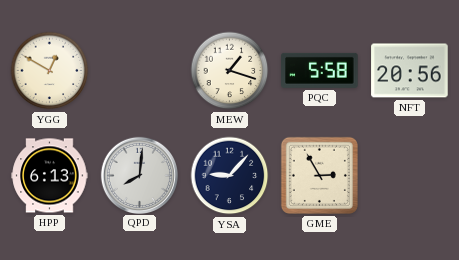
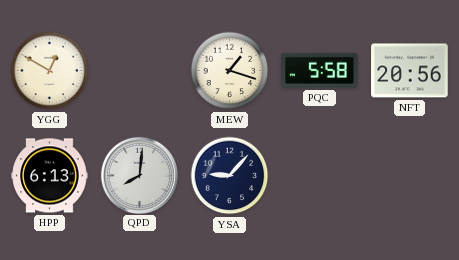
GME: 2:55 -> none (319, 175)
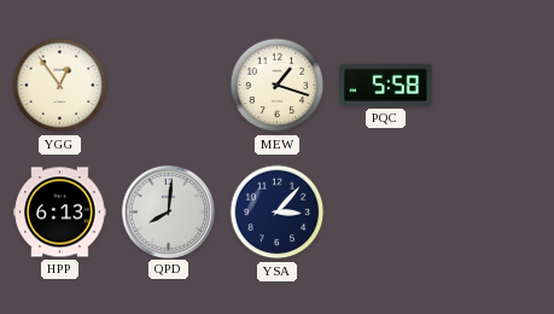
YGG: 12:50 -> 12:54 (60, 86)
NFT: 20:56 -> none (410, 71)
YSA: 9:07 -> 3:07 (278, 213)
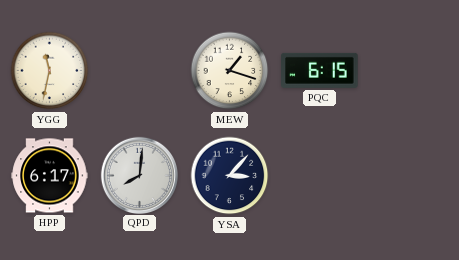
YGG: 12:54 -> 11:32 (50, 71)
PQC: 5:58 -> 6:15 (320, 70)
HPP: 6:13 -> 6:17 (50, 176)
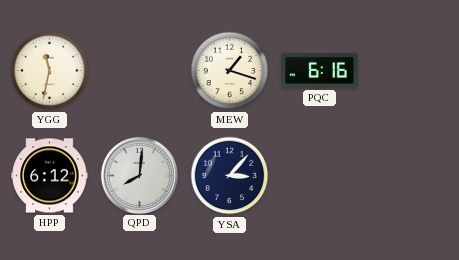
PQC: 6:15 -> 6:16 (320, 70)
HPP: 6:17 -> 6:12 (50, 176)
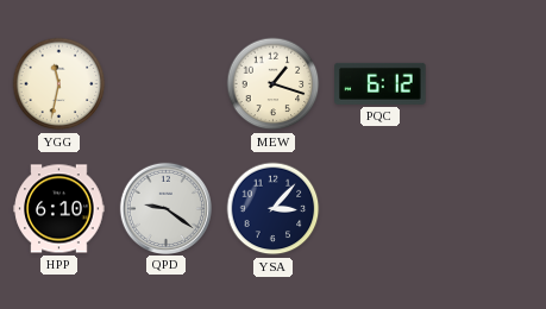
PQC: 6:16 -> 6:12 (381, 83)
HPP: 6:12 -> 6:10 (59, 209)
QPD: 8:01 -> 9:21 (165, 208)
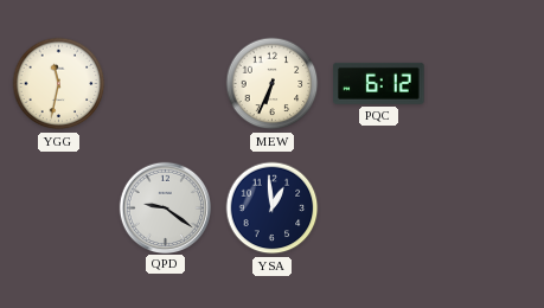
MEW: 1:18 -> 6:34 (273, 84)
HPP: 6:10 -> none (59, 209)
YSA: 3:07 -> 12:59 (273, 208)
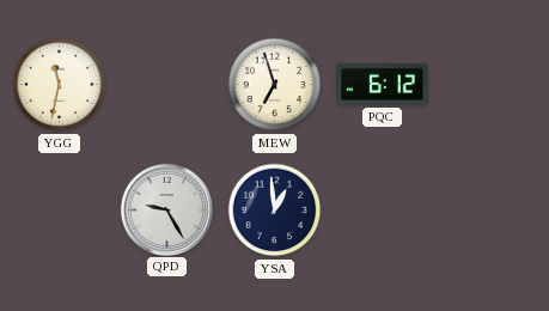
MEW: 6:34 -> 6:57 (275, 85)
QPD: 9:21 -> 9:25 (166, 209)
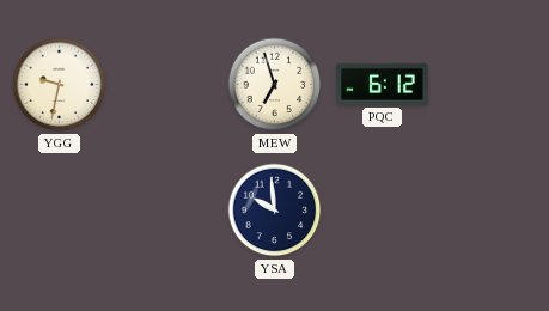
YGG: 11:32 -> 9:32 (60, 85)
QPD: 9:25 -> none (166, 209)
YSA: 12:59 -> 9:59 (275, 211)
